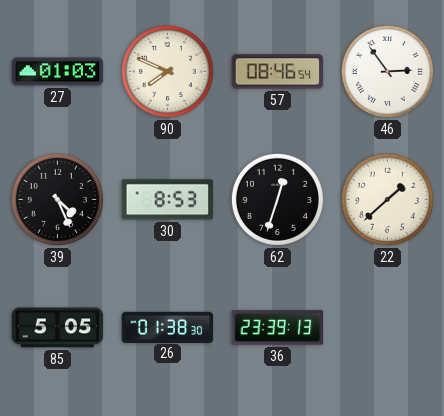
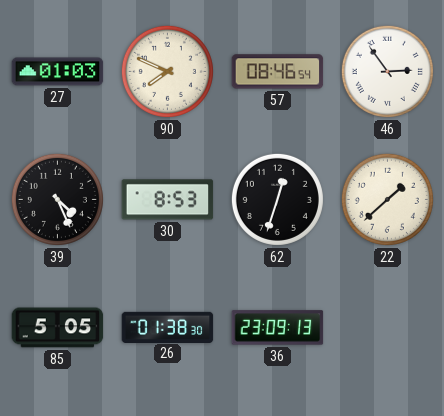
36: 23:39 -> 23:09 (278, 328)
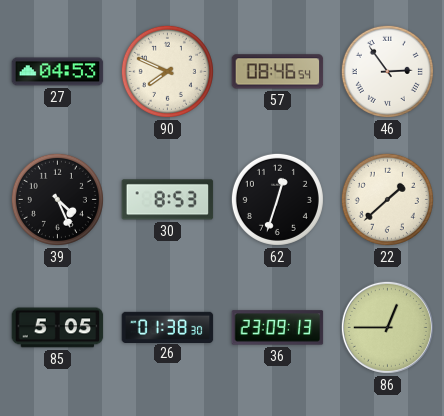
27: 01:03 -> 04:53 (58, 72)
86: none -> 12:45 (387, 327)
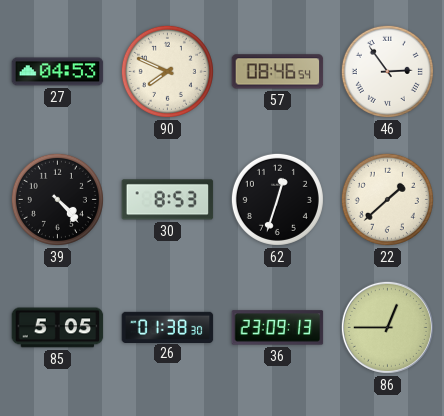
39: 4:26 -> 4:23 (57, 199)
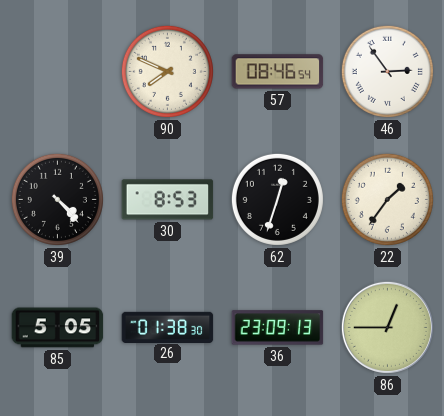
27: 04:53 -> none (58, 72)
22: 1:38 -> 1:36 (387, 199)
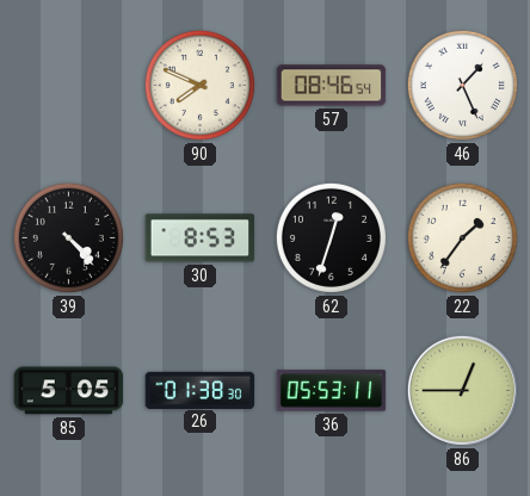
46: 2:54 -> 1:26 (462, 85)
36: 23:09 -> 05:53 (332, 391)
